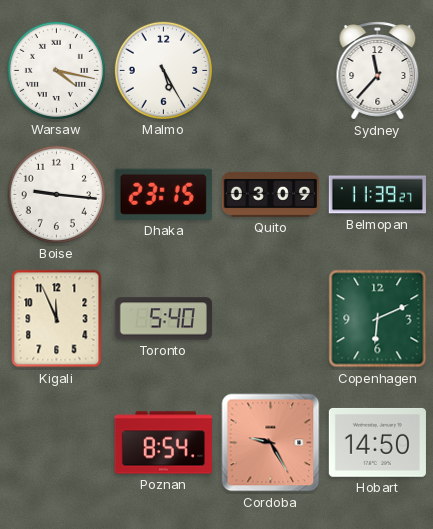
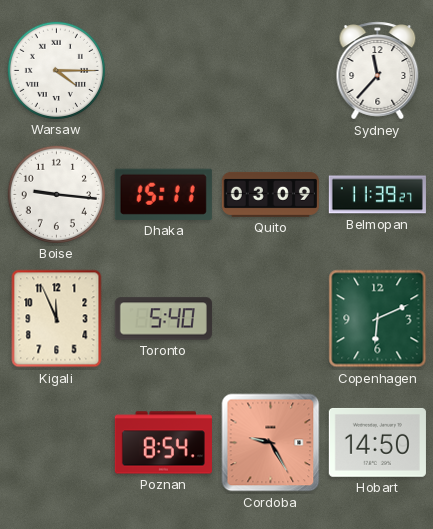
Warsaw: 4:17 -> 4:15 (56, 70)
Malmo: 5:25 -> none (163, 70)
Dhaka: 23:15 -> 15:11 (163, 194)
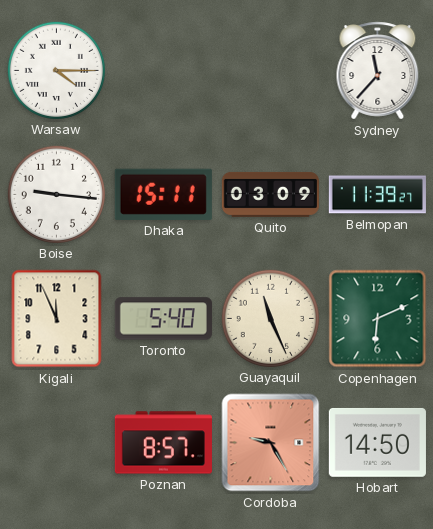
Guayaquil: none -> 11:26 (270, 318)
Poznan: 8:54 -> 8:57 (163, 443)
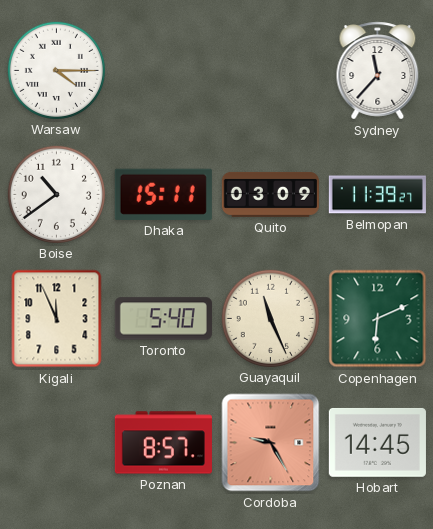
Boise: 9:16 -> 10:39 (56, 194)
Hobart: 14:50 -> 14:45 (377, 442)
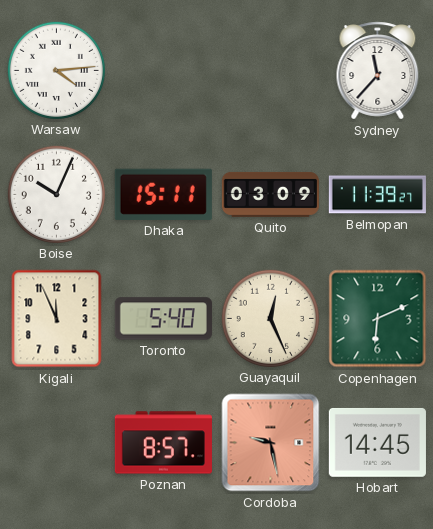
Warsaw: 4:15 -> 4:14 (56, 70)
Boise: 10:39 -> 10:04 (56, 194)
Guayaquil: 11:26 -> 12:26 (270, 318)
Cordoba: 9:25 -> 9:28 (271, 443)
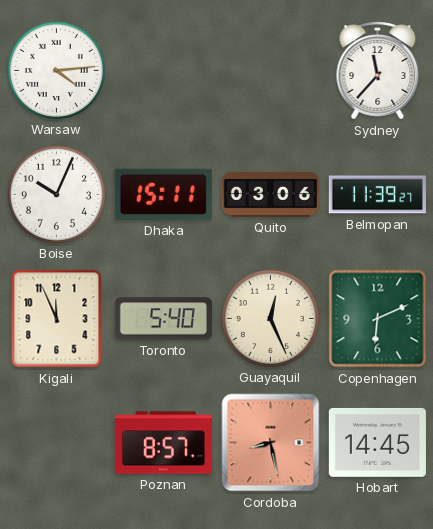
Quito: 03:09 -> 03:06 (270, 194)
Cordoba: 9:28 -> 8:28 (271, 443)
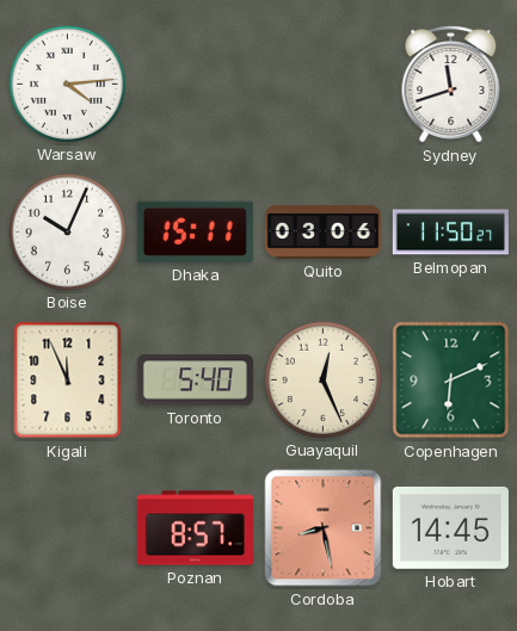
Sydney: 11:37 -> 11:42 (451, 85)
Belmopan: 11:39 -> 11:50 (450, 233)
